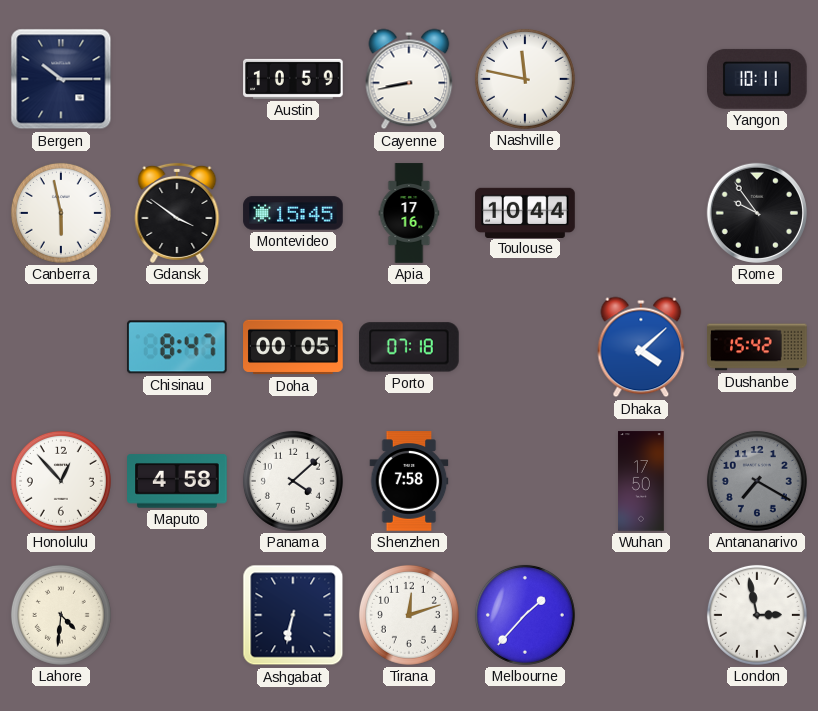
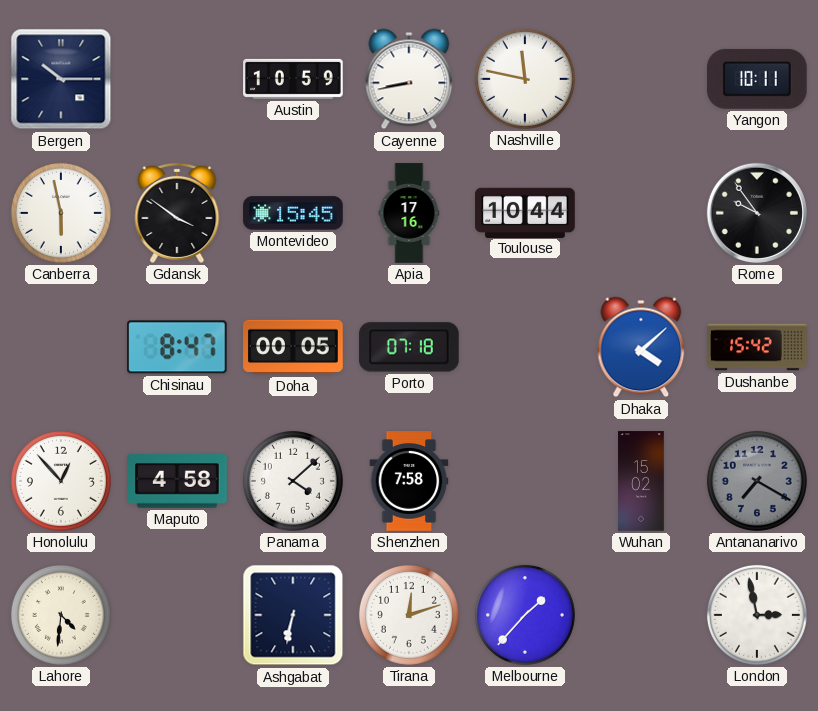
Wuhan: 17:50 -> 15:02 (641, 481)
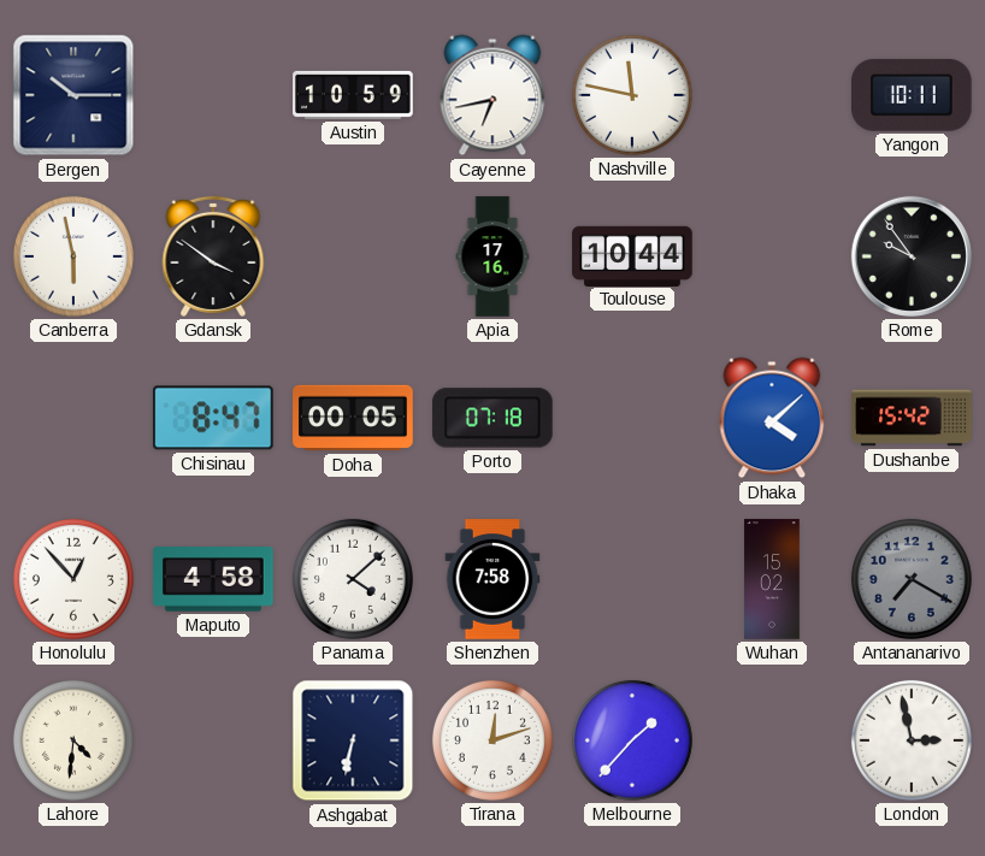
Cayenne: 8:43 -> 6:43 (492, 95)
Montevideo: 15:45 -> none (293, 213)
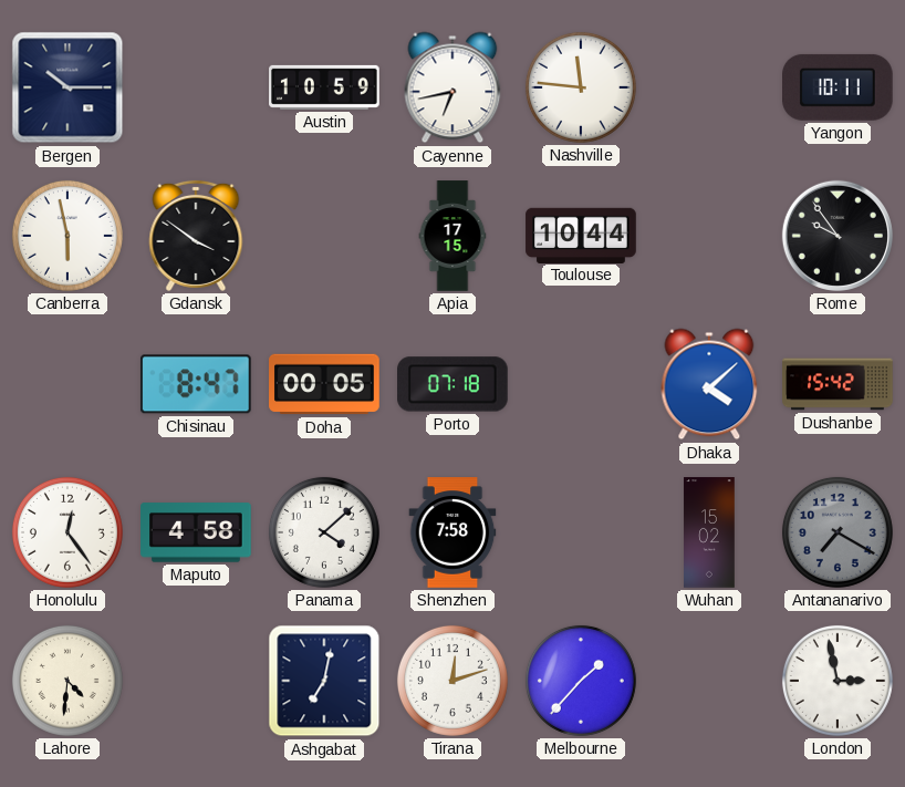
Nashville: 11:47 -> 11:46 (581, 87)
Apia: 17:16 -> 17:15 (452, 236)
Honolulu: 12:53 -> 12:24 (67, 532)
Ashgabat: 6:32 -> 7:02 (324, 681)
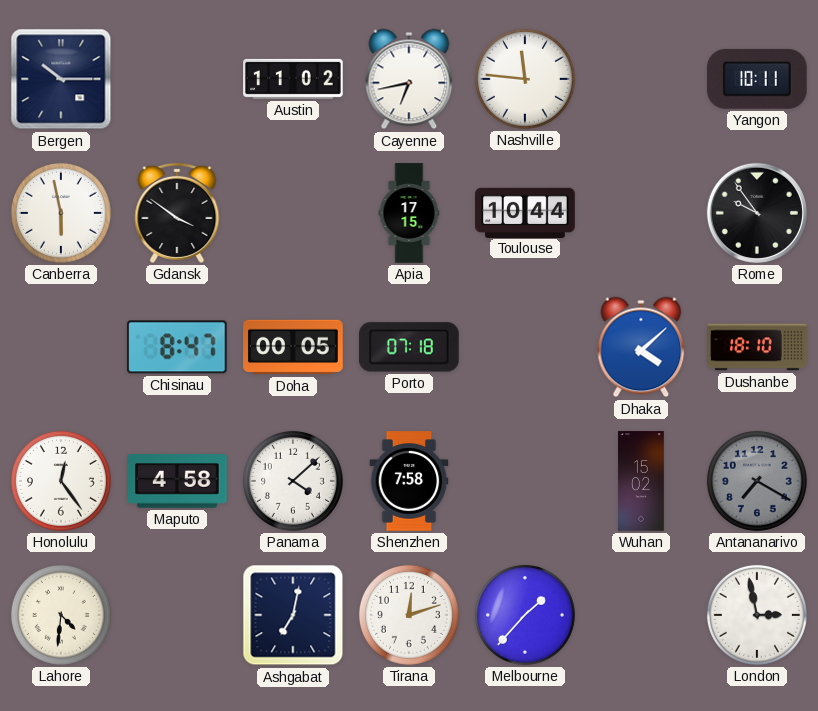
Austin: 10:59 -> 11:02 (293, 79)
Dushanbe: 15:42 -> 18:10 (757, 347)
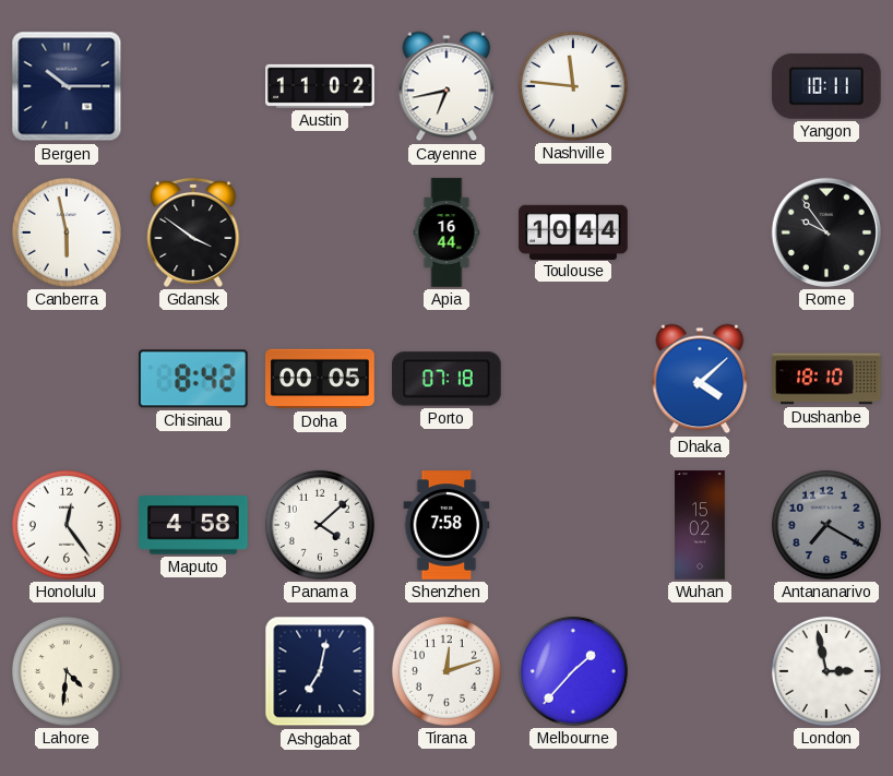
Apia: 17:15 -> 16:44 (446, 232)
Chisinau: 8:47 -> 8:42 (193, 379)
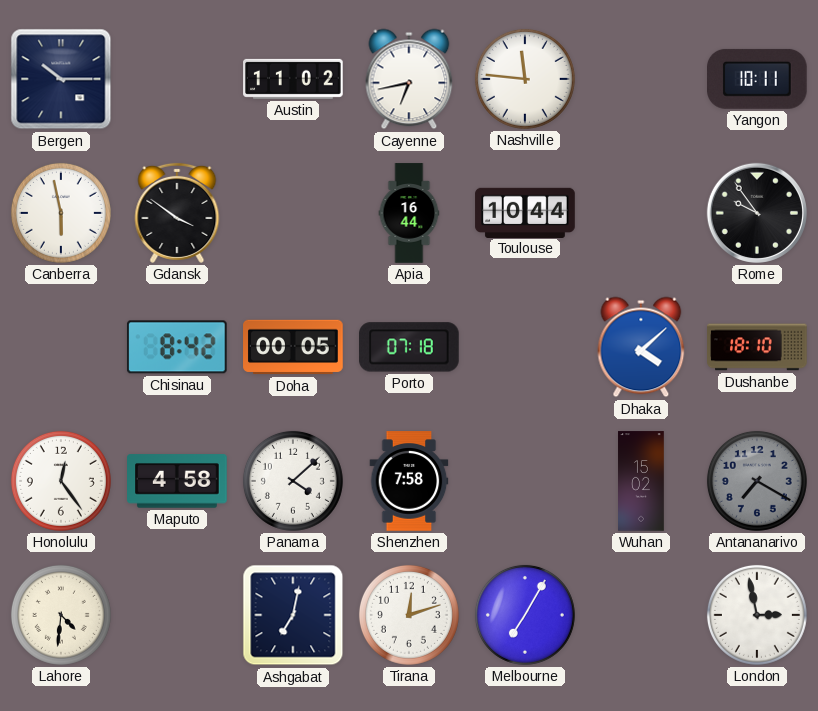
Melbourne: 1:37 -> 7:05 (525, 615)
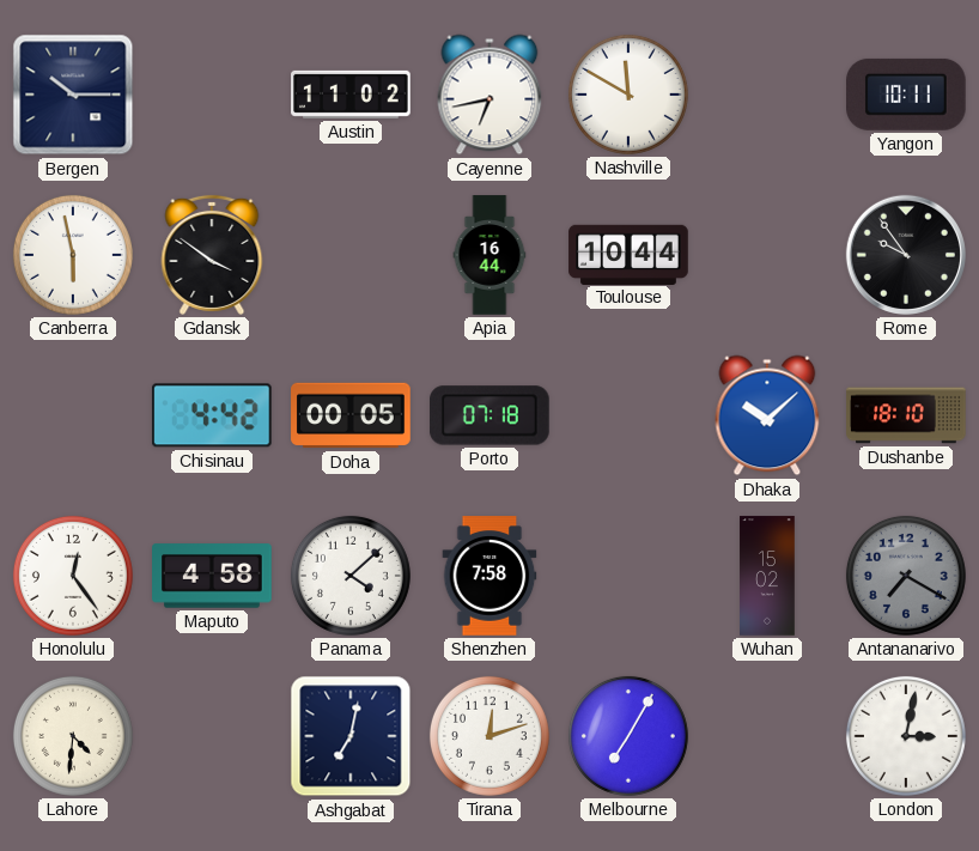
Nashville: 11:46 -> 11:50 (628, 95)
Chisinau: 8:42 -> 4:42 (212, 415)
Dhaka: 4:08 -> 10:08 (767, 415)
London: 2:58 -> 3:02 (906, 736)
